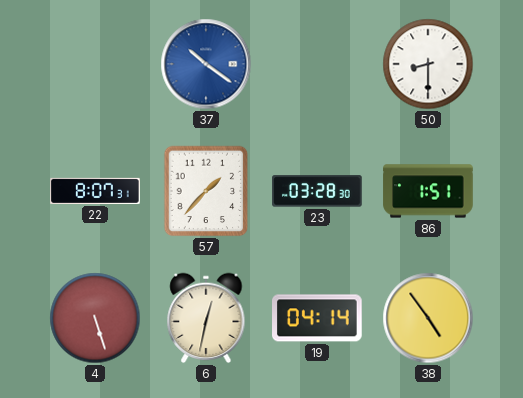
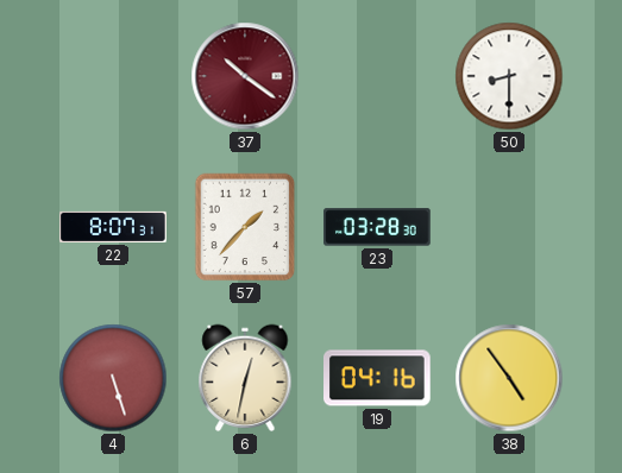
37 dial: blue -> burgundy (245, 76)
86: 1:51 -> none (428, 191)
19: 04:14 -> 04:16 (378, 378)
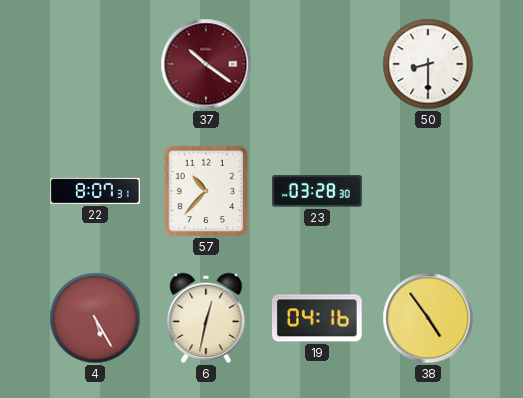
57: 1:37 -> 10:37 (206, 191)
4: 5:27 -> 5:25 (95, 318)
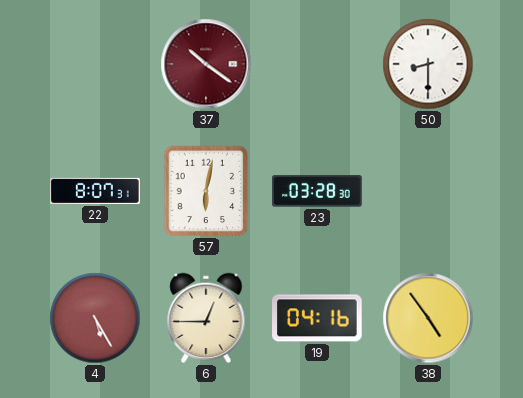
57: 10:37 -> 6:02 (206, 191)
6: 12:32 -> 12:45 (206, 318)
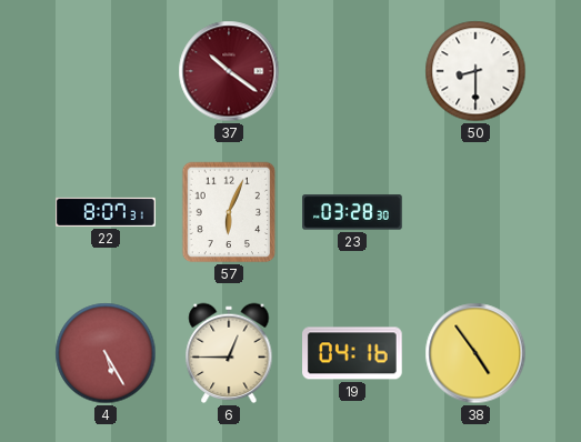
57: 6:02 -> 6:04 (229, 212)
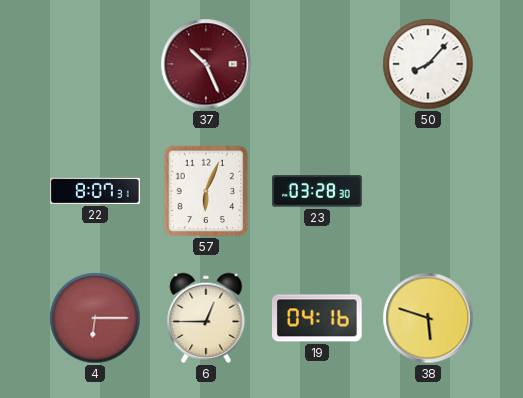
37: 10:21 -> 10:26 (206, 64)
50: 8:30 -> 8:07 (428, 64)
4: 5:25 -> 6:15 (95, 318)
38: 4:54 -> 5:48 (428, 318)
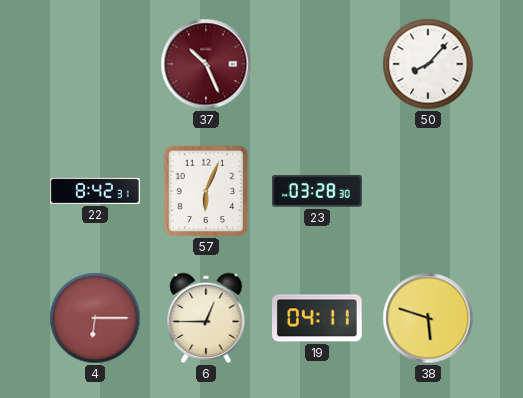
22: 8:07 -> 8:42 (95, 191)
19: 04:16 -> 04:11 (318, 318)
